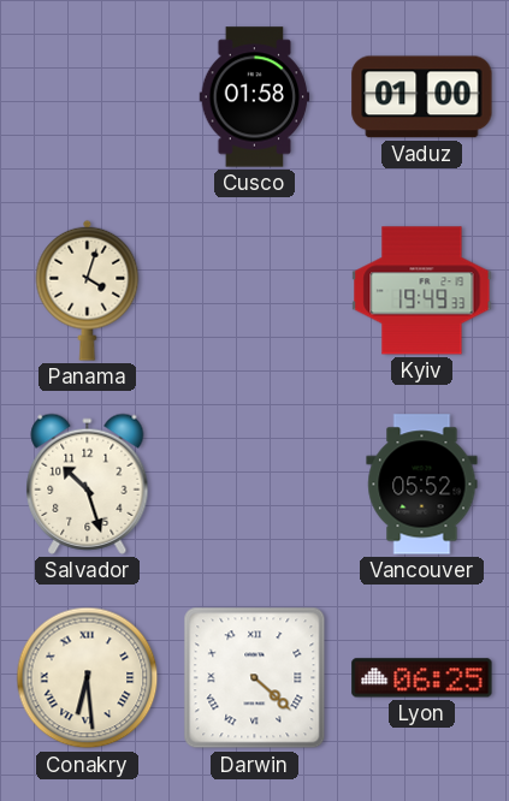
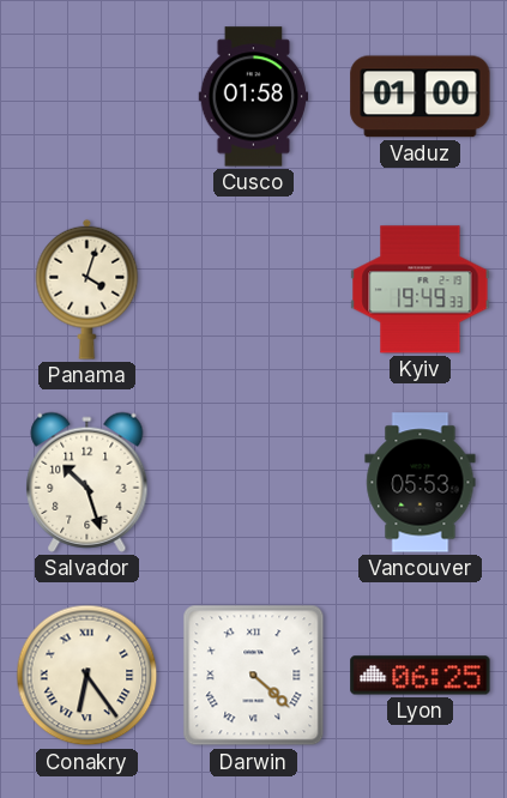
Vancouver: 05:52 -> 05:53 (421, 483)
Conakry: 6:29 -> 6:24 (87, 676)
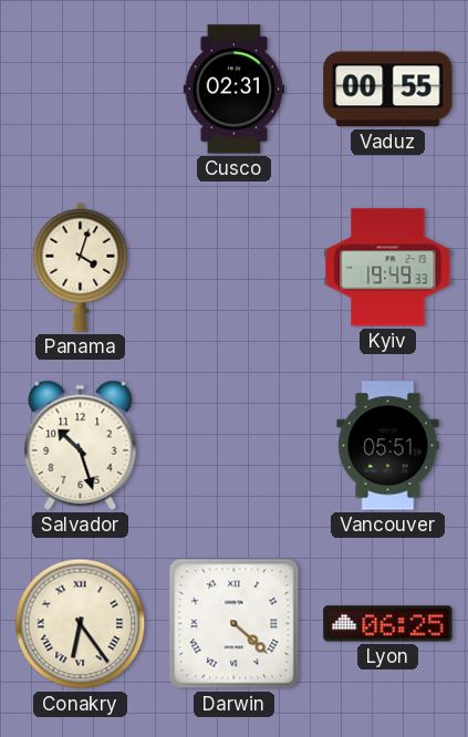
Cusco: 01:58 -> 02:31 (235, 90)
Vaduz: 01:00 -> 00:55 (388, 90)
Vancouver: 05:53 -> 05:51 (388, 446)
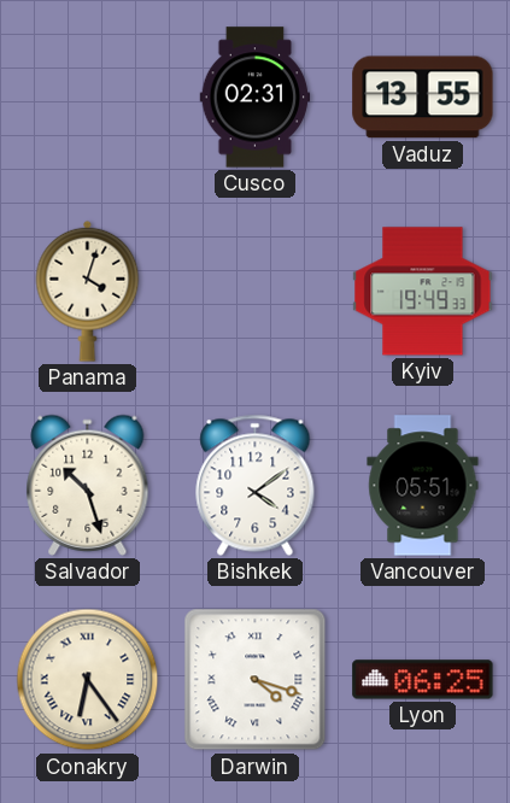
Vaduz: 00:55 -> 13:55 (423, 98)
Bishkek: none -> 4:09 (256, 485)
Darwin: 4:22 -> 4:18 (256, 680)
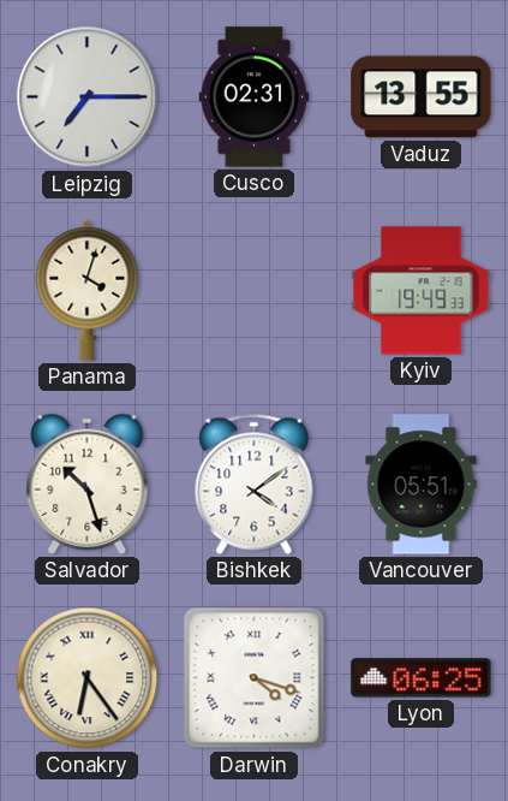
Leipzig: none -> 7:15 (88, 97)
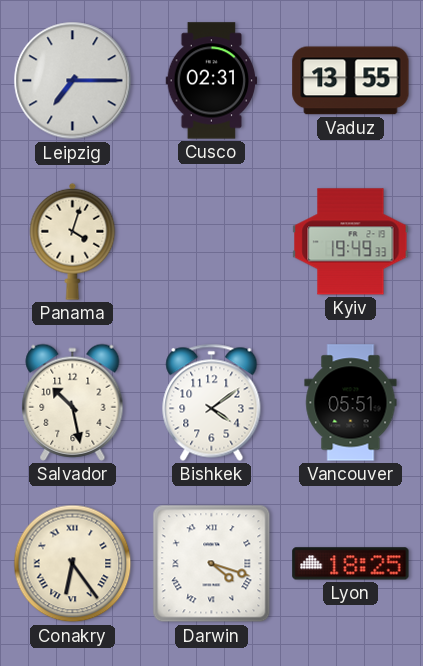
Salvador: 10:27 -> 10:28 (73, 402)
Lyon: 06:25 -> 18:25 (351, 564)
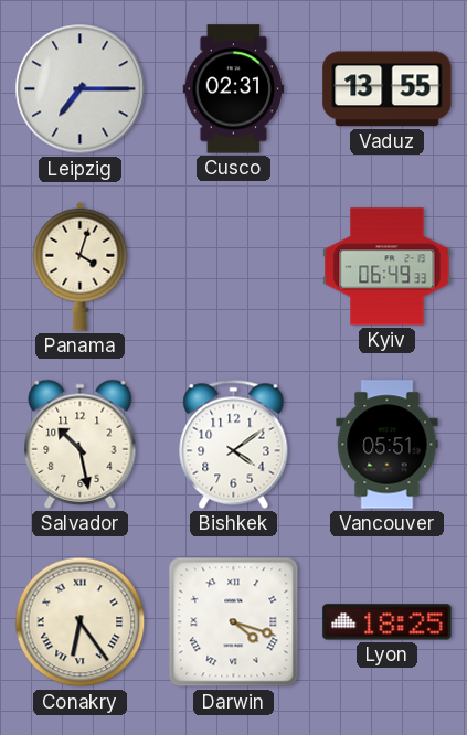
Kyiv: 19:49 -> 06:49 (388, 267)
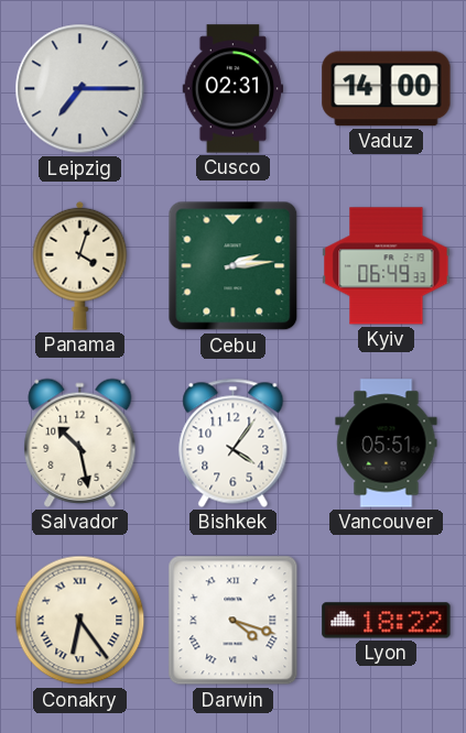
Vaduz: 13:55 -> 14:00 (387, 89)
Cebu: none -> 2:14 (234, 266)
Bishkek: 4:09 -> 4:06 (234, 442)
Lyon: 18:25 -> 18:22 (387, 621)
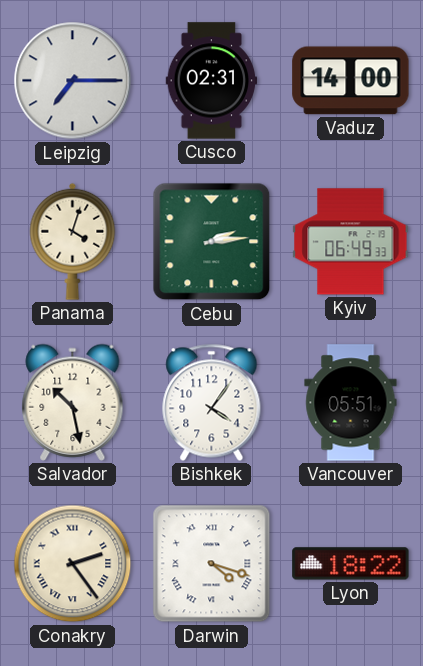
Conakry: 6:24 -> 2:24 (73, 564)
